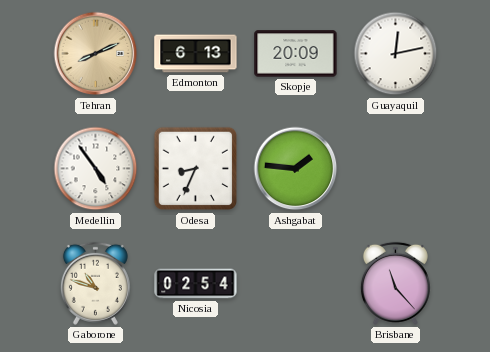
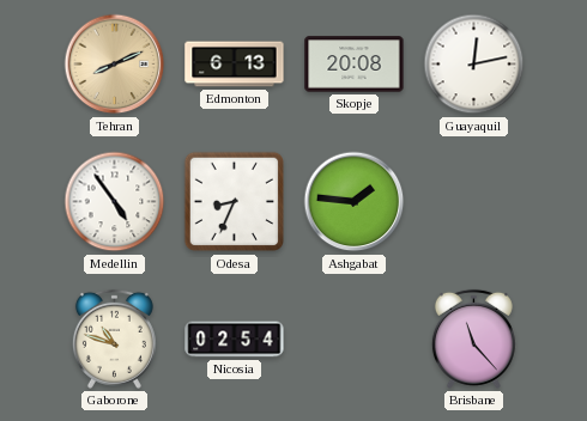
Skopje: 20:09 -> 20:08 (355, 65)
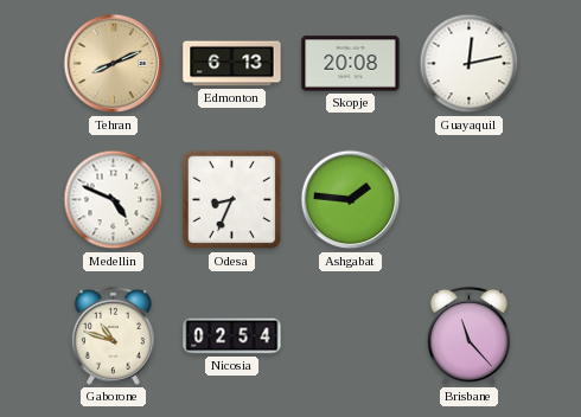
Medellin: 4:54 -> 4:49 (114, 200)
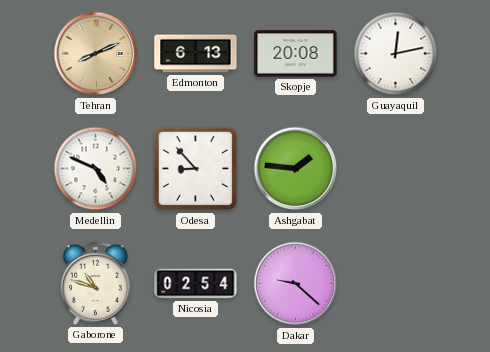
Odesa: 8:34 -> 8:53 (196, 169)
Dakar: none -> 9:22 (296, 284)
Brisbane: 11:23 -> none (468, 335)
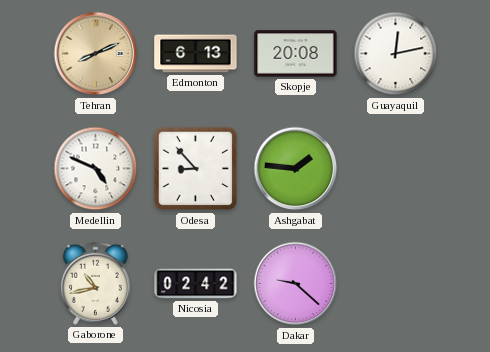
Gaborone: 10:48 -> 10:43 (95, 283)
Nicosia: 02:54 -> 02:42 (196, 284)
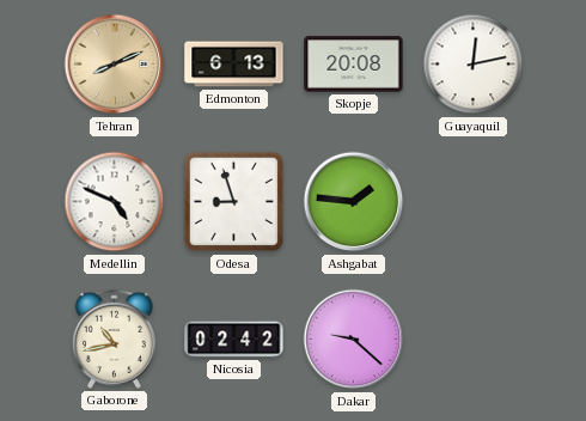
Odesa: 8:53 -> 8:57 (234, 202)
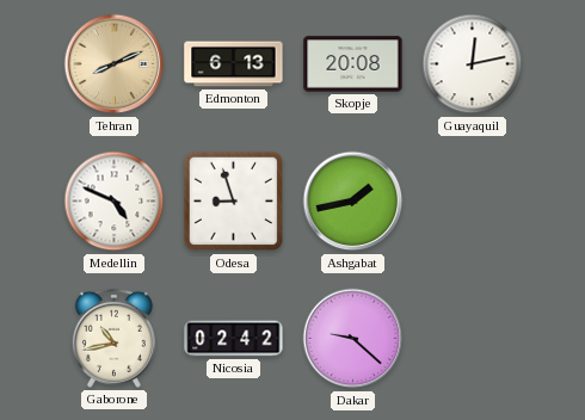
Ashgabat: 1:46 -> 1:43 (353, 202)
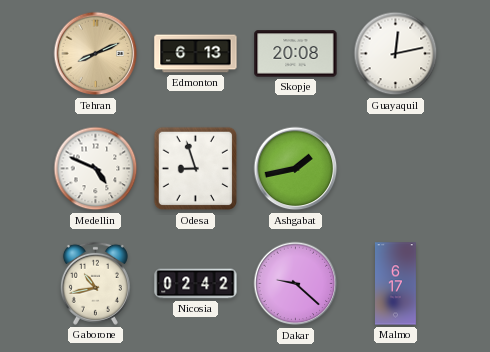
Malmo: none -> 6:17 (396, 284)
